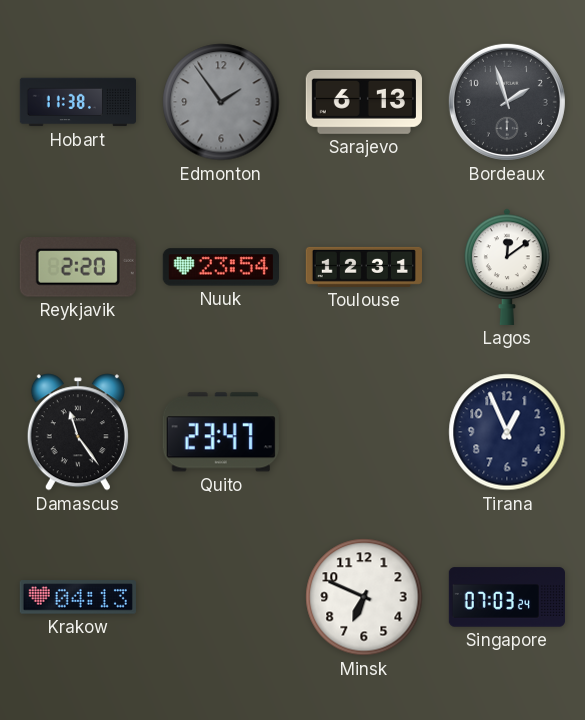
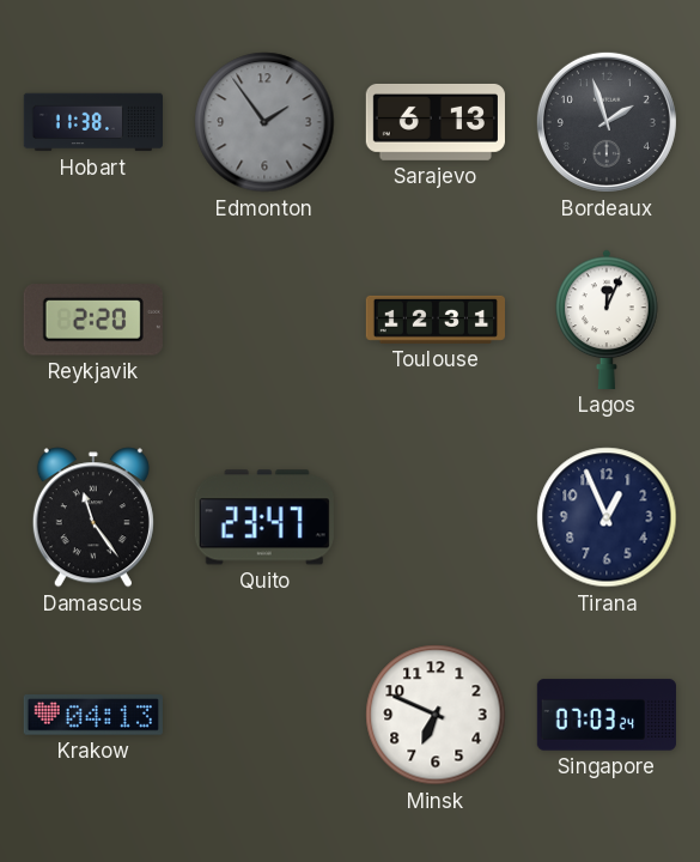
Nuuk: 23:54 -> none (221, 267)
Lagos: 12:09 -> 12:04 (607, 320)
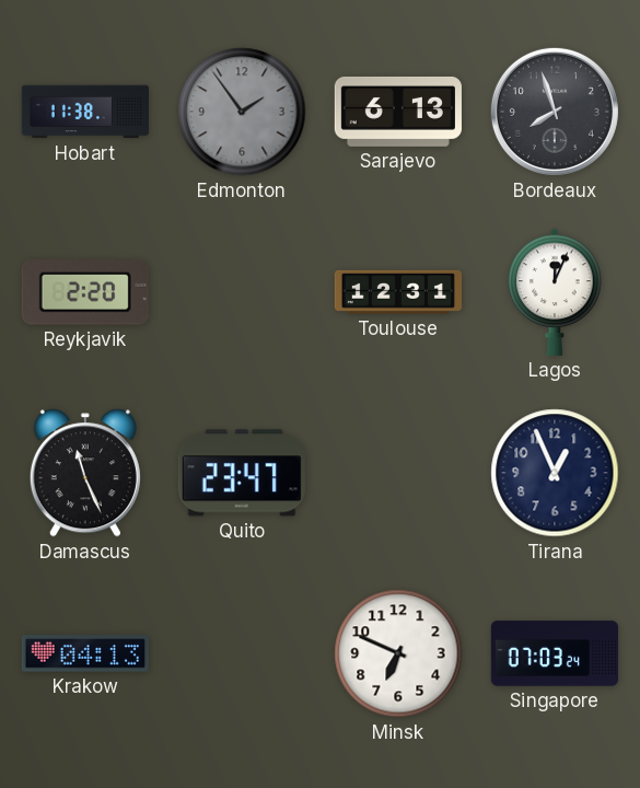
Bordeaux: 1:57 -> 7:57 (555, 112)
Damascus: 11:24 -> 11:26 (85, 473)
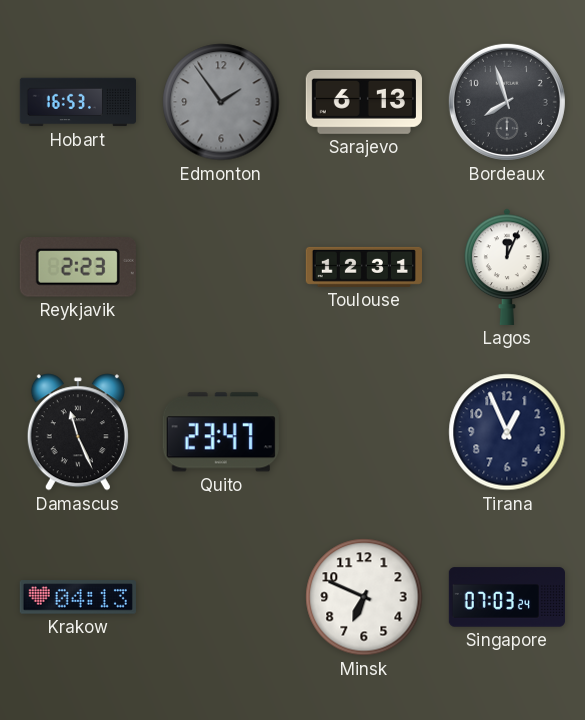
Hobart: 11:38 -> 16:53 (77, 102)
Reykjavik: 2:20 -> 2:23 (78, 267)
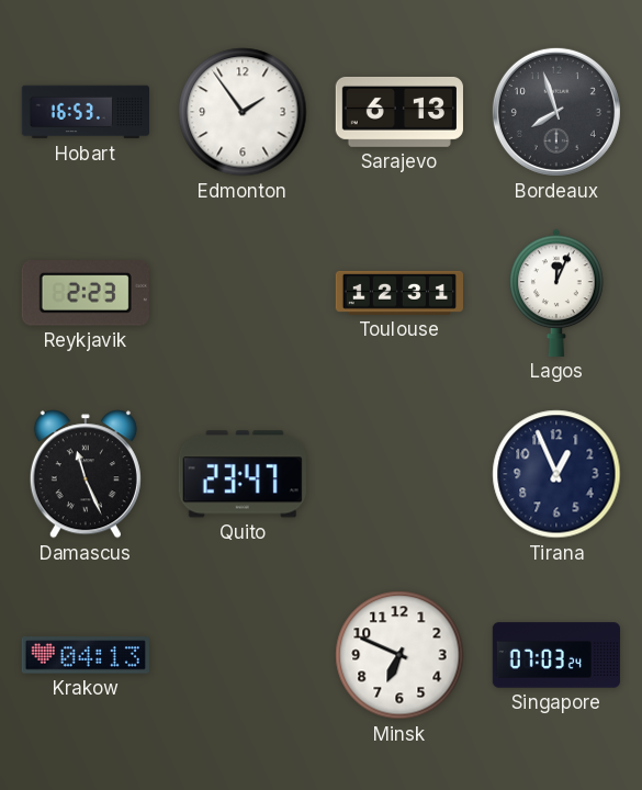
Edmonton dial: grey -> white (243, 112)
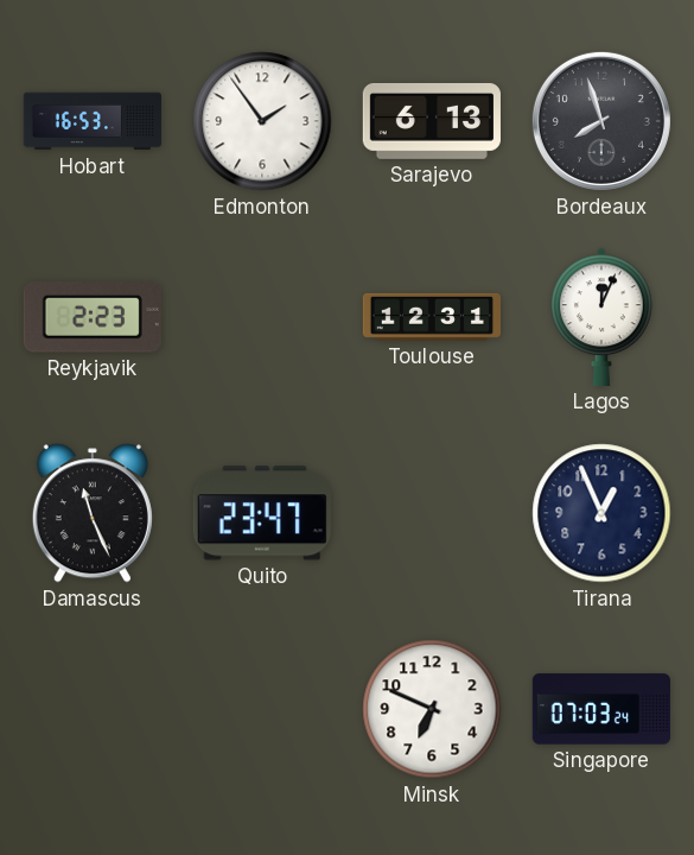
Krakow: 04:13 -> none (86, 655)
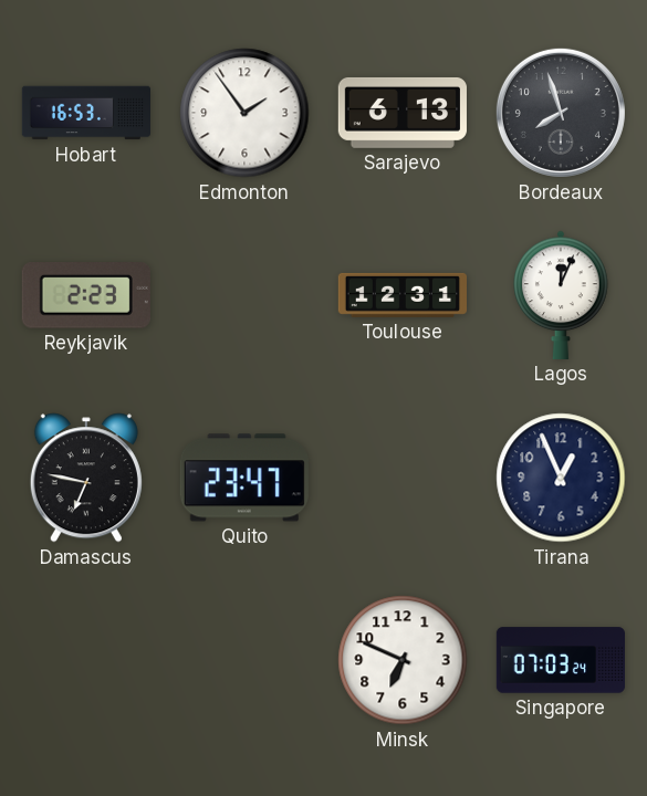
Damascus: 11:26 -> 6:47 (86, 478)
